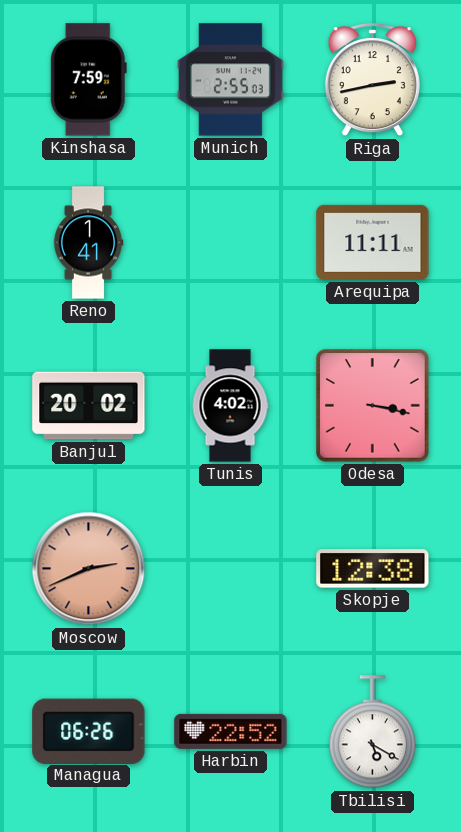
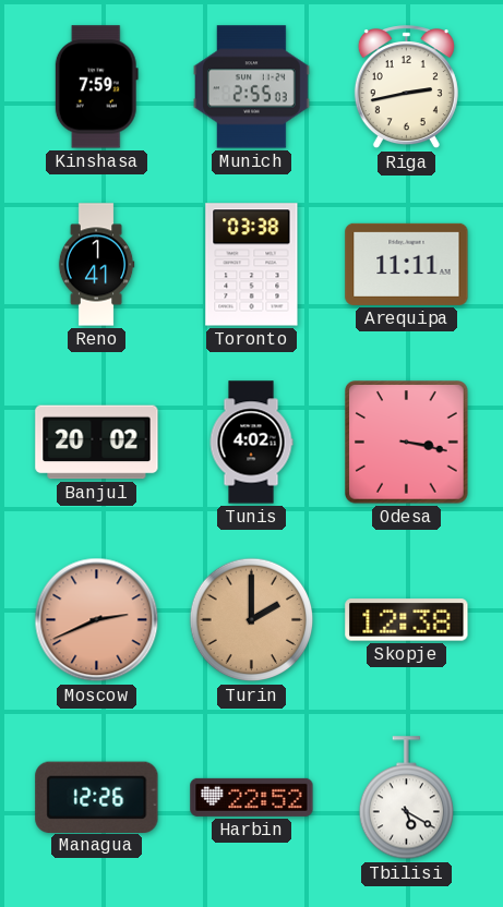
Toronto: none -> 03:38 (252, 265)
Turin: none -> 2:00 (252, 620)
Managua: 06:26 -> 12:26 (97, 797)
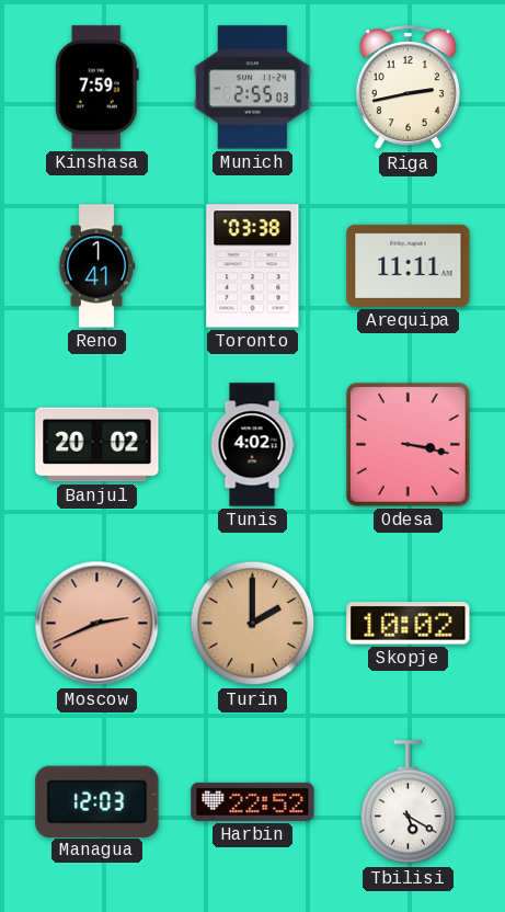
Skopje: 12:38 -> 10:02 (409, 624)
Managua: 12:26 -> 12:03 (97, 801)
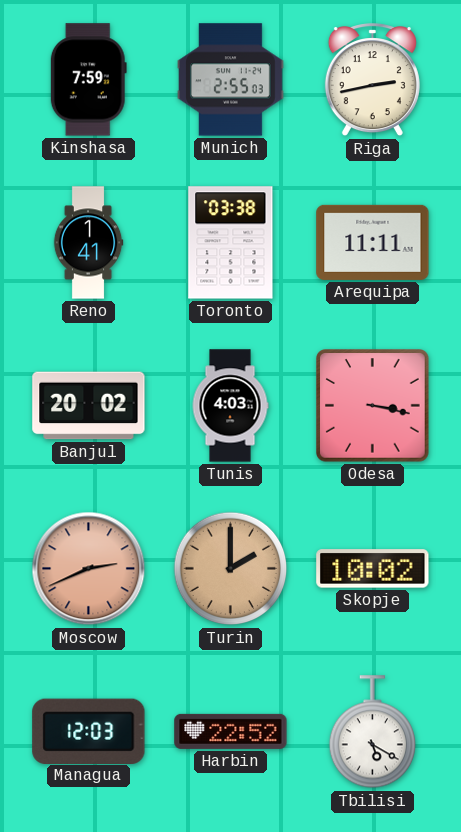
Tunis: 4:02 -> 4:03 (230, 406)
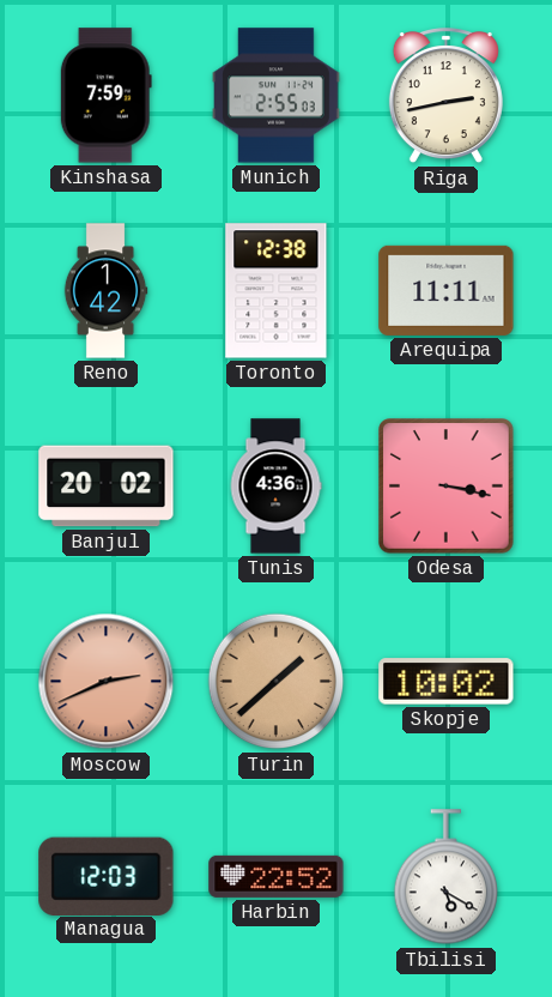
Reno: 1:41 -> 1:42 (105, 291)
Toronto: 03:38 -> 12:38 (277, 291)
Tunis: 4:03 -> 4:36 (275, 487)
Turin: 2:00 -> 1:38 (277, 682)
